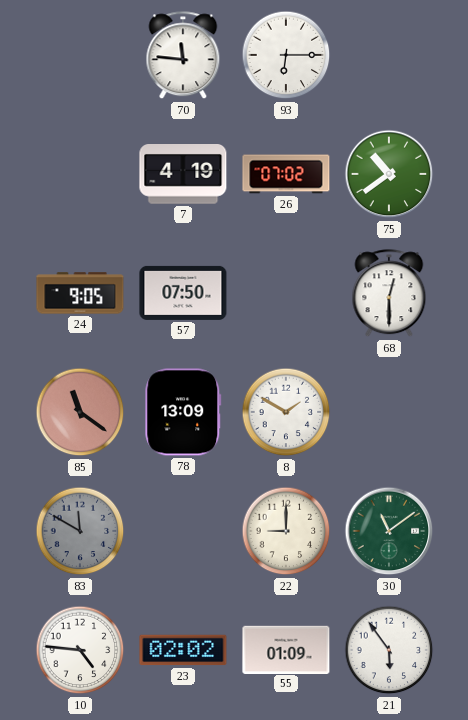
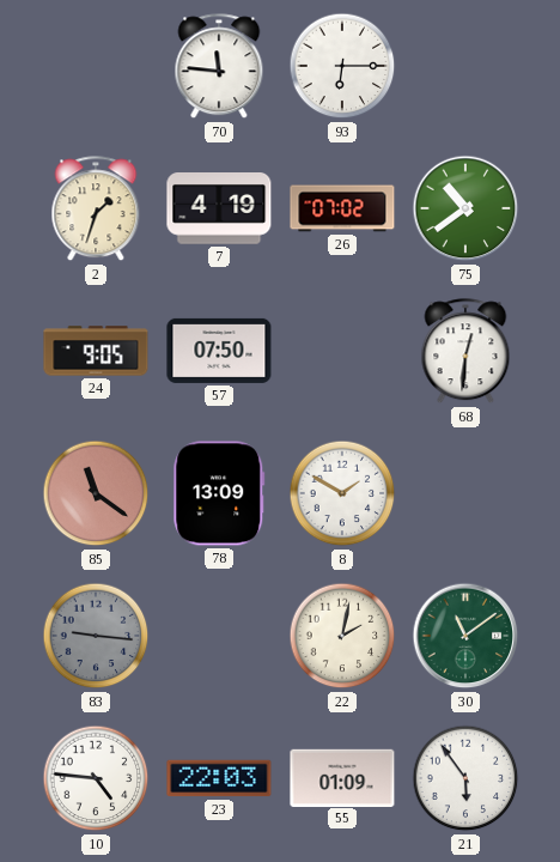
2: none -> 1:33 (96, 210)
68: 12:30 -> 12:31 (465, 352)
83: 11:50 -> 9:16 (96, 636)
22: 9:00 -> 2:02 (342, 636)
23: 02:02 -> 22:03 (219, 778)
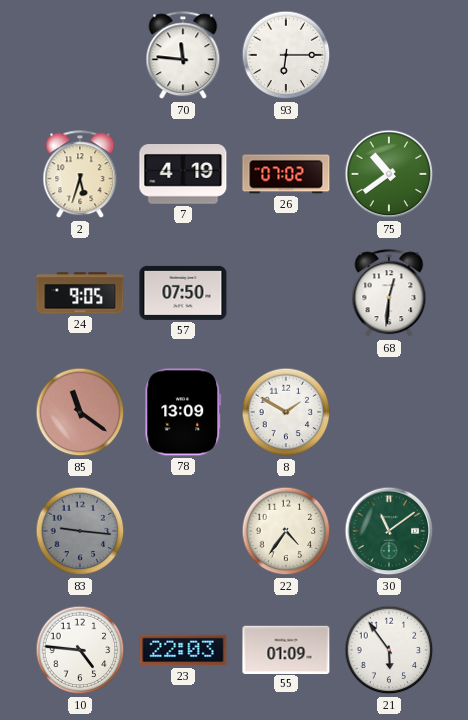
2: 1:33 -> 5:33 (80, 175)
22: 2:02 -> 4:36 (286, 531)
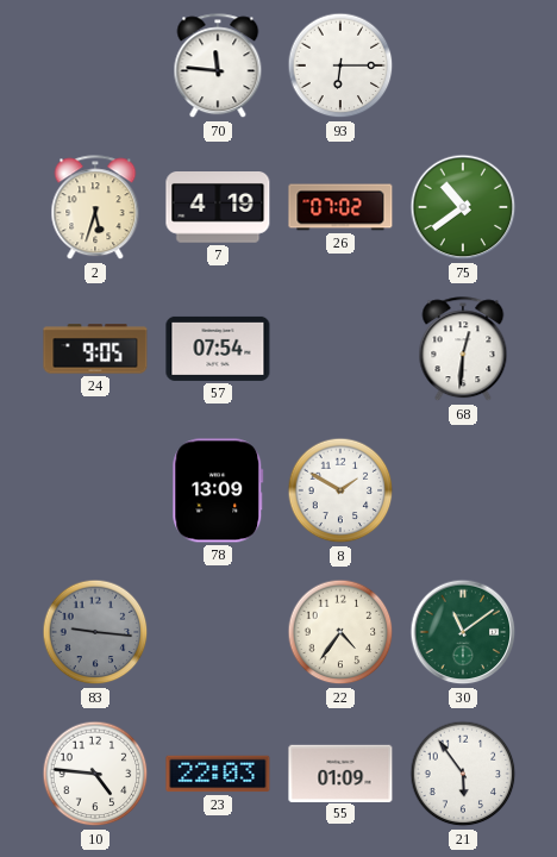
57: 07:50 -> 07:54 (218, 349)
85: 11:21 -> none (80, 412)
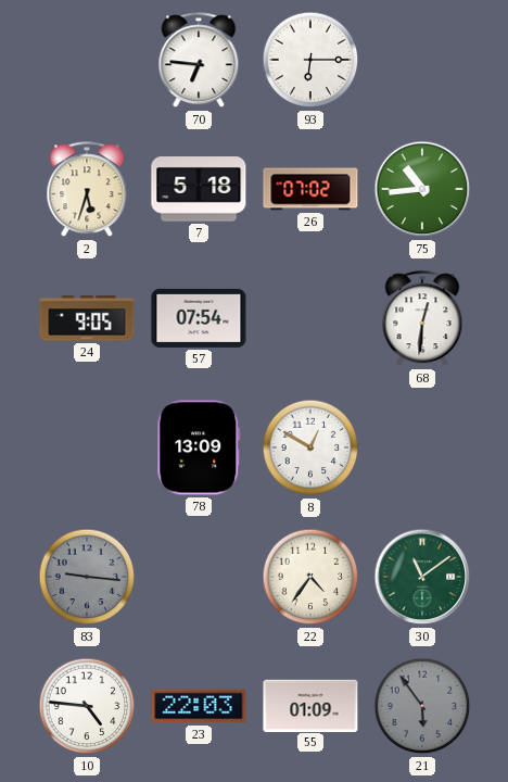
70: 11:46 -> 6:46 (199, 61)
7: 4:19 -> 5:18 (199, 190)
75: 10:39 -> 10:44 (422, 189)
8: 1:50 -> 12:50 (310, 447)
21 dial: white -> grey (422, 706)
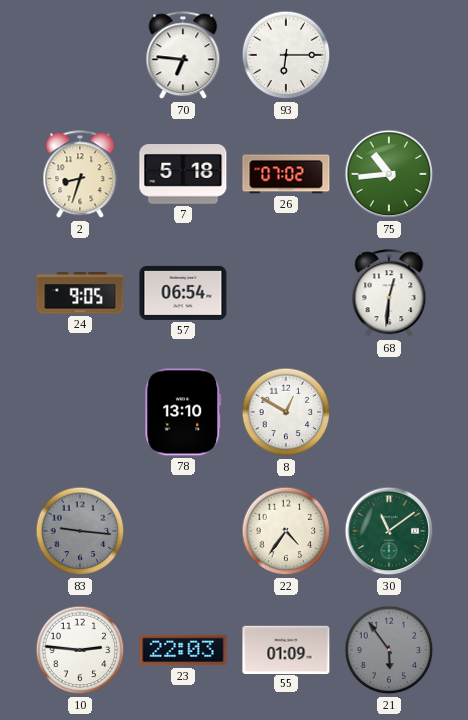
2: 5:33 -> 8:33 (80, 175)
57: 07:54 -> 06:54 (183, 293)
78: 13:09 -> 13:10 (183, 412)
10: 4:46 -> 2:46 (80, 650)
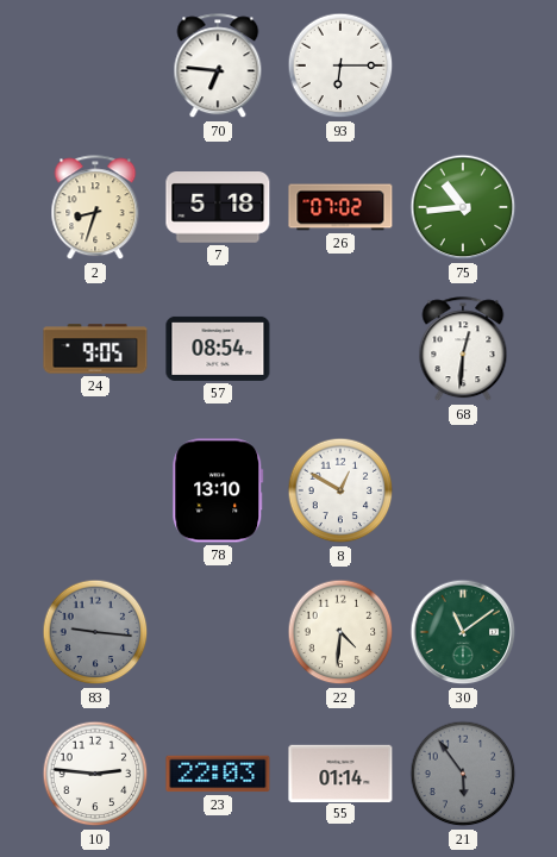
57: 06:54 -> 08:54 (218, 349)
22: 4:36 -> 4:31 (340, 632)
55: 01:09 -> 01:14 (340, 772)
